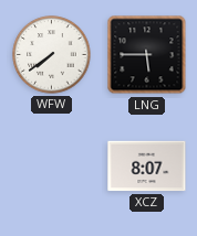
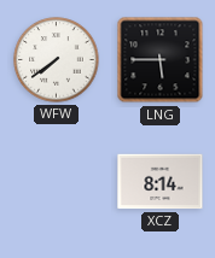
XCZ: 8:07 -> 8:14 (161, 182)
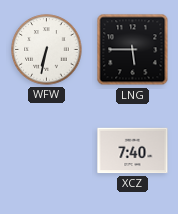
WFW: 7:39 -> 6:32 (47, 50)
XCZ: 8:14 -> 7:40 (133, 151)
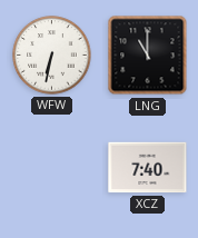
LNG: 5:45 -> 11:00 (148, 56)
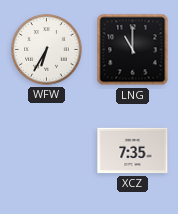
WFW: 6:32 -> 6:35 (47, 50)
XCZ: 7:40 -> 7:35 (133, 151)
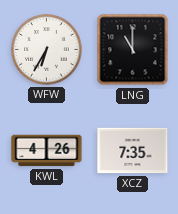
KWL: none -> 4:26 (47, 151)
